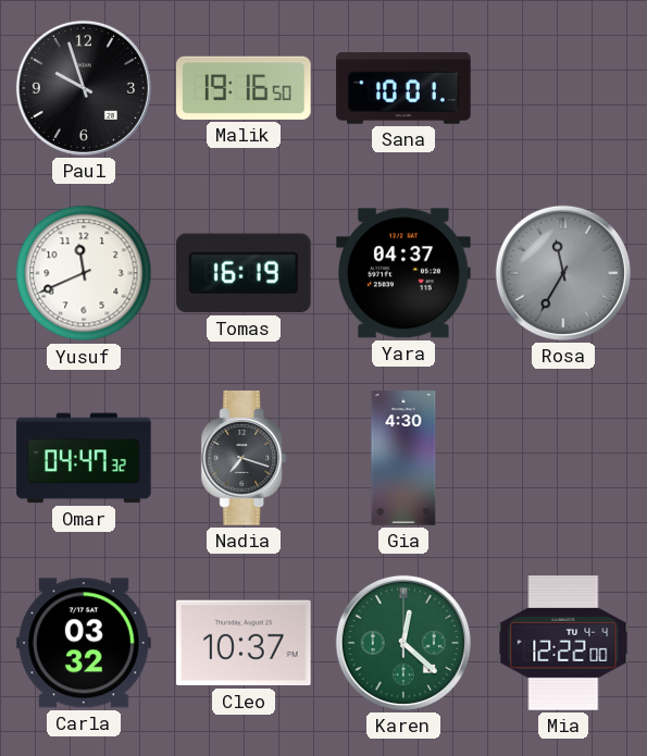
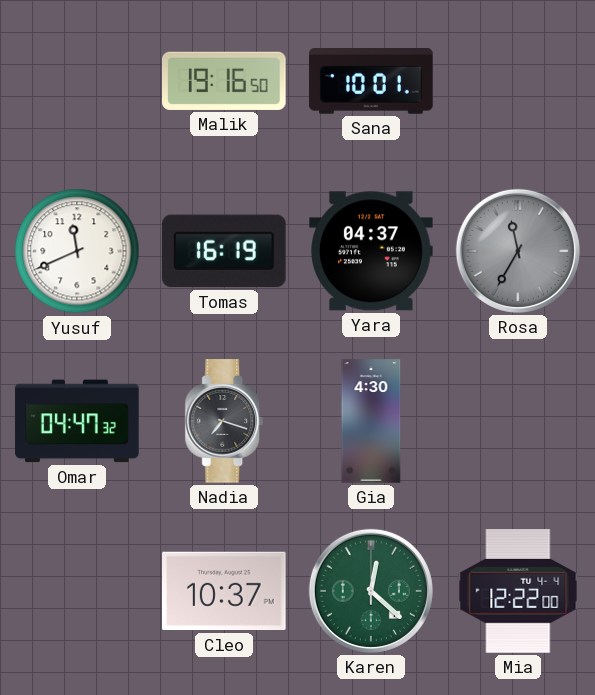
Paul: 9:57 -> none (84, 88)
Carla: 03:32 -> none (84, 643)
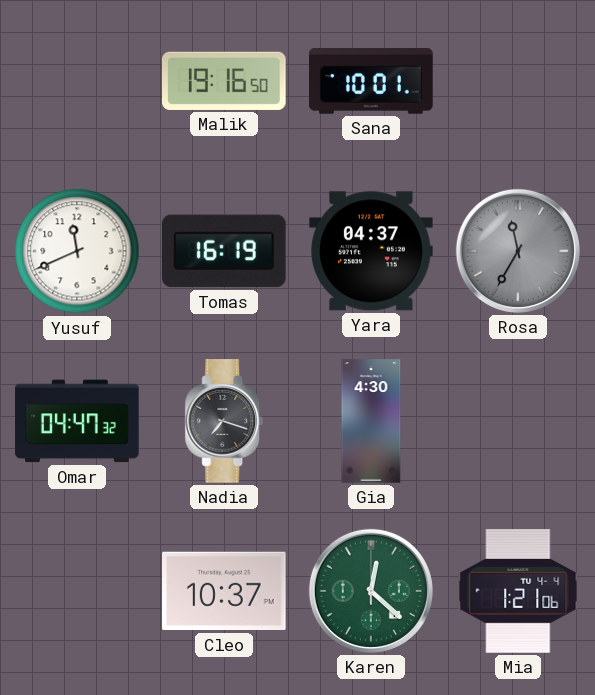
Mia: 12:22 -> 1:21 (518, 591)
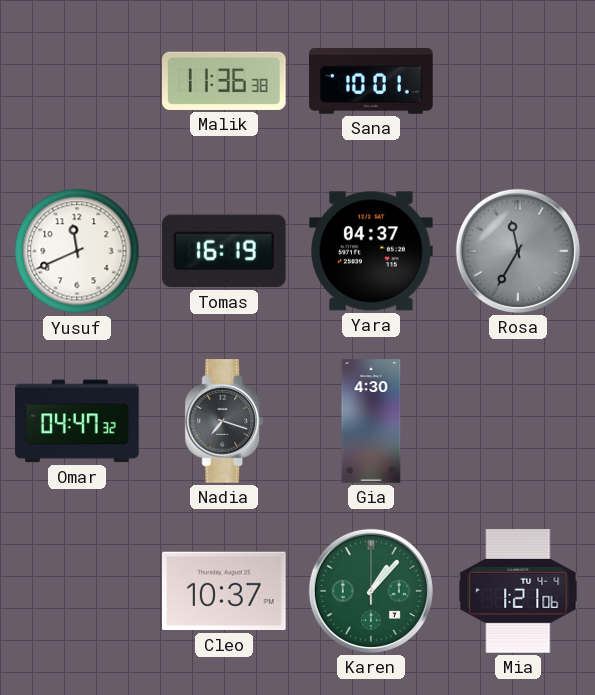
Malik: 19:16 -> 11:36 (225, 81)
Karen: 12:22 -> 1:07 (371, 591)
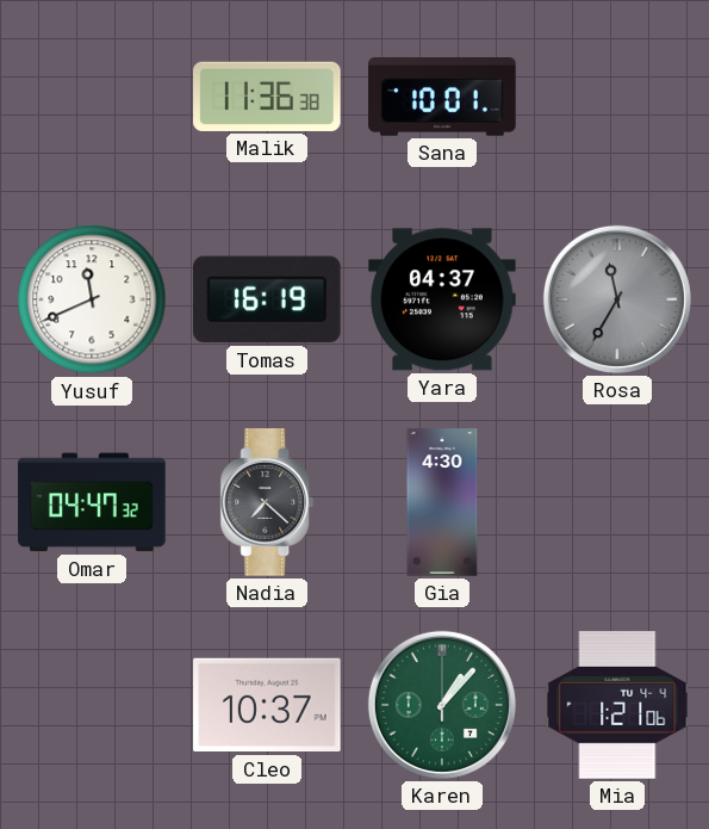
Nadia: 7:18 -> 7:22 (267, 502)
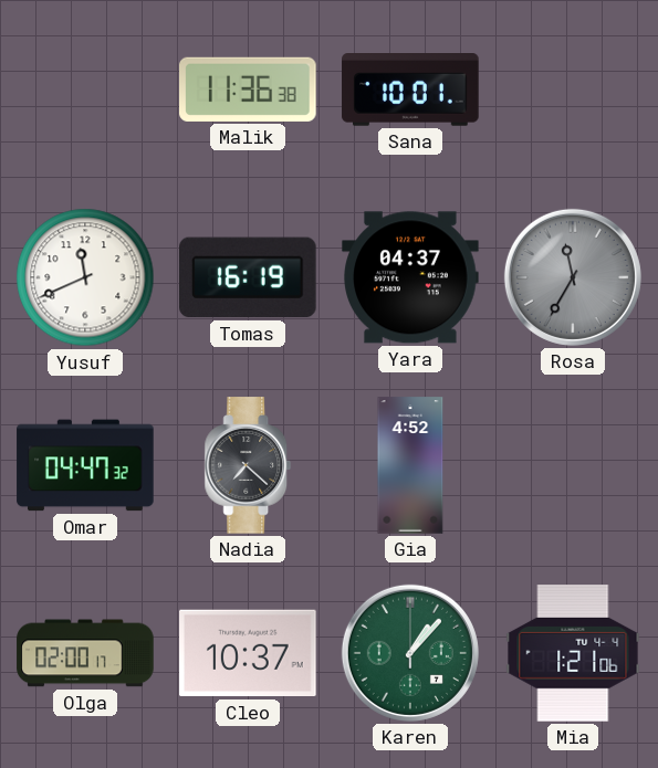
Gia: 4:30 -> 4:52 (410, 465)
Olga: none -> 02:00 (85, 653)
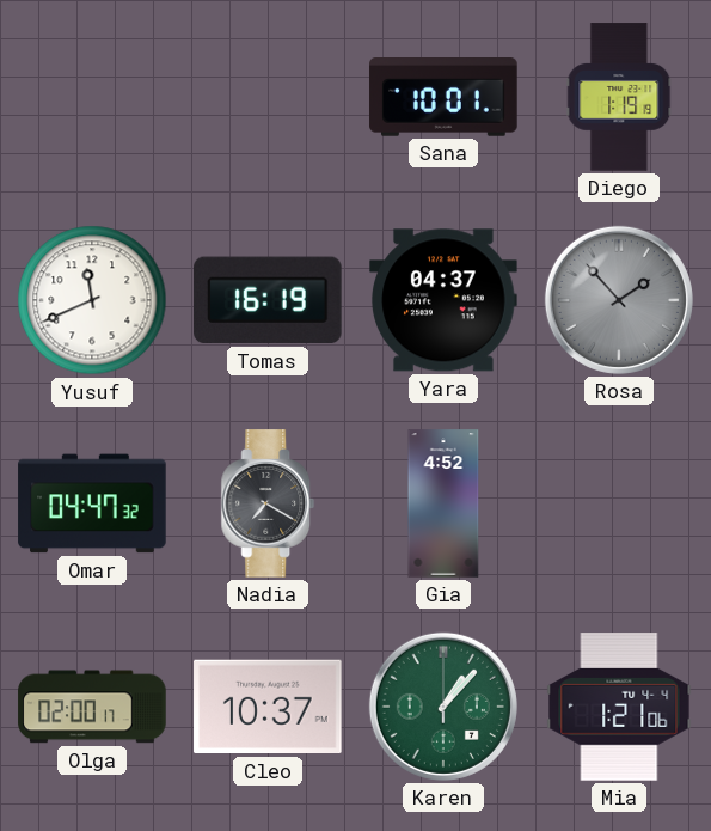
Malik: 11:36 -> none (249, 90)
Diego: none -> 1:19 (619, 97)
Rosa: 11:35 -> 1:53 (619, 300)
Nadia: 7:22 -> 7:20 (268, 503)
